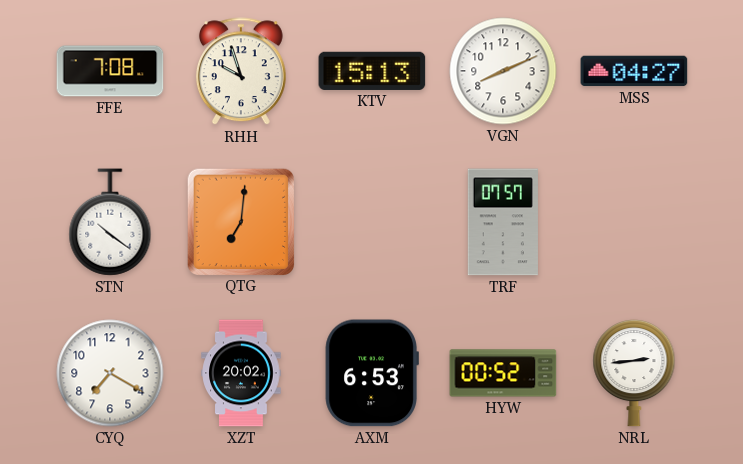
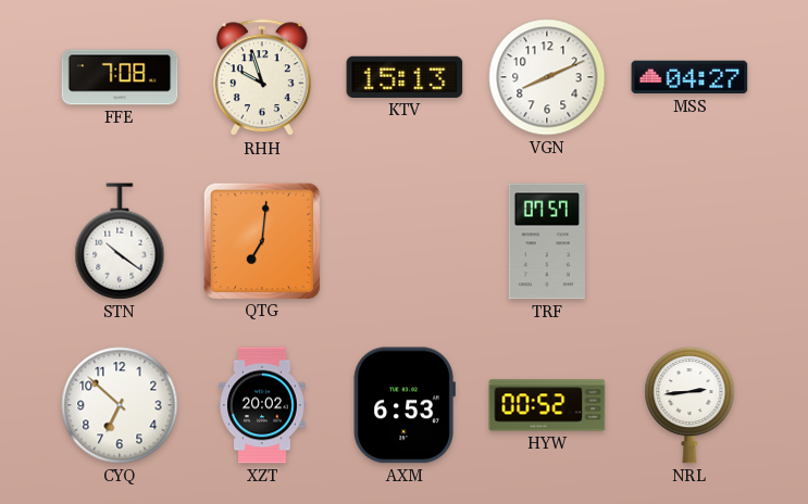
CYQ: 7:20 -> 6:52 (120, 405)
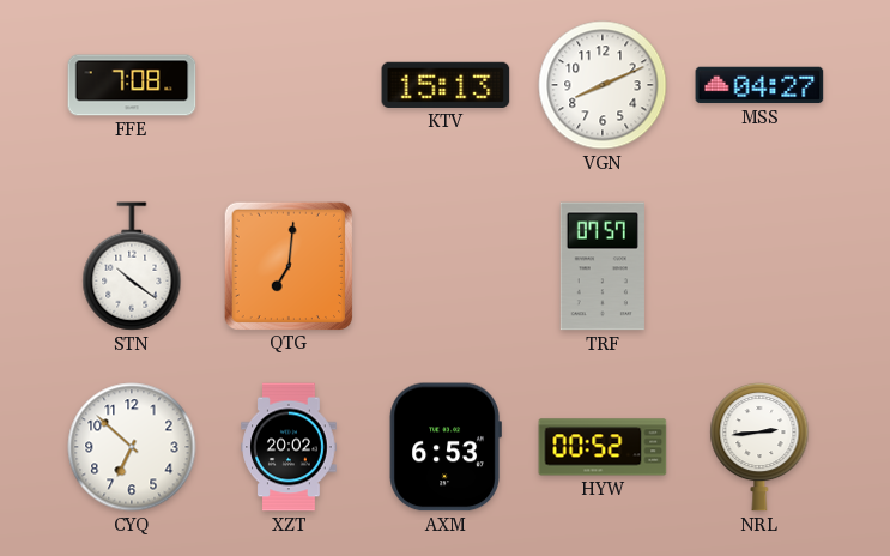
RHH: 9:57 -> none (262, 78)
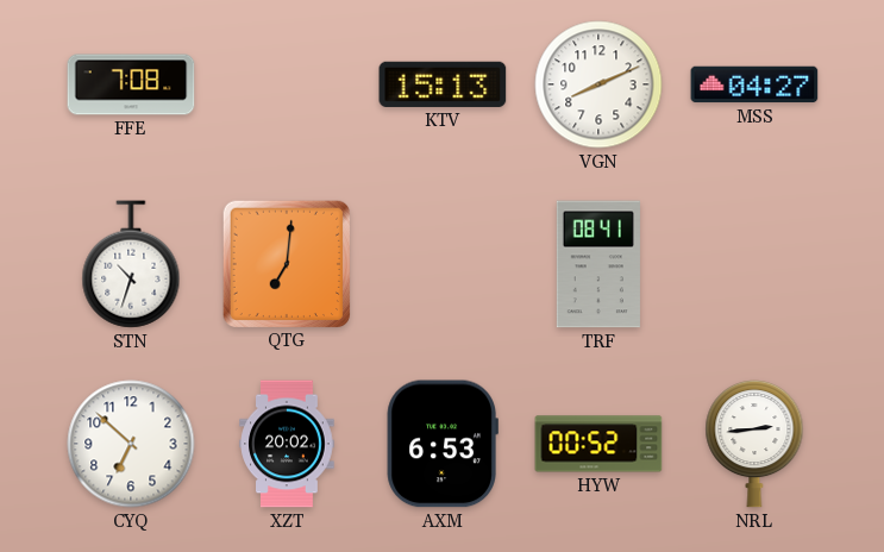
STN: 10:21 -> 10:33 (131, 264)
TRF: 07:57 -> 08:41 (598, 264)
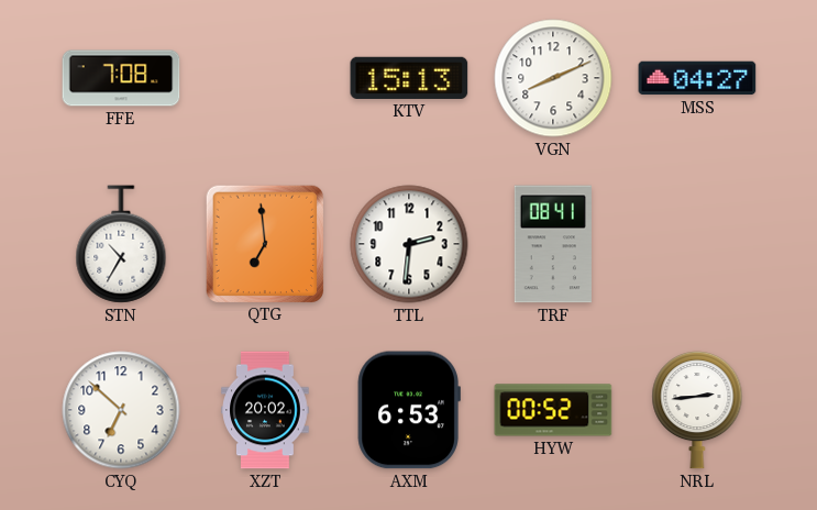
STN: 10:33 -> 10:35 (121, 244)
QTG: 7:01 -> 6:59 (264, 243)
TTL: none -> 2:31 (409, 244)
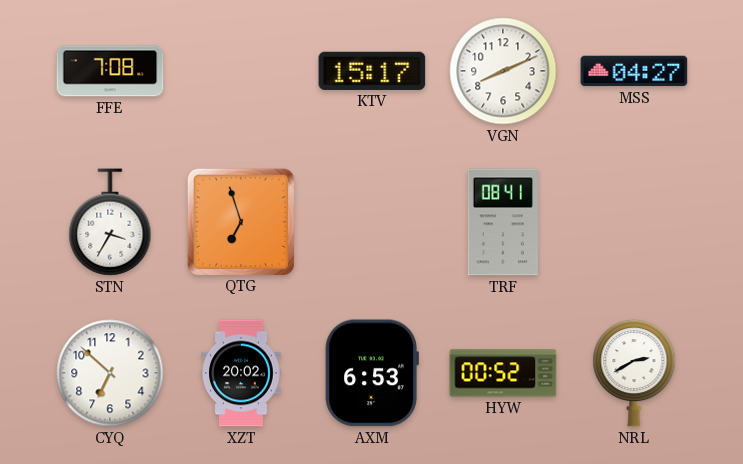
KTV: 15:13 -> 15:17 (372, 71)
STN: 10:35 -> 3:35 (110, 222)
QTG: 6:59 -> 6:57 (240, 221)
TTL: 2:31 -> none (409, 244)
NRL: 2:44 -> 2:40 (634, 373)
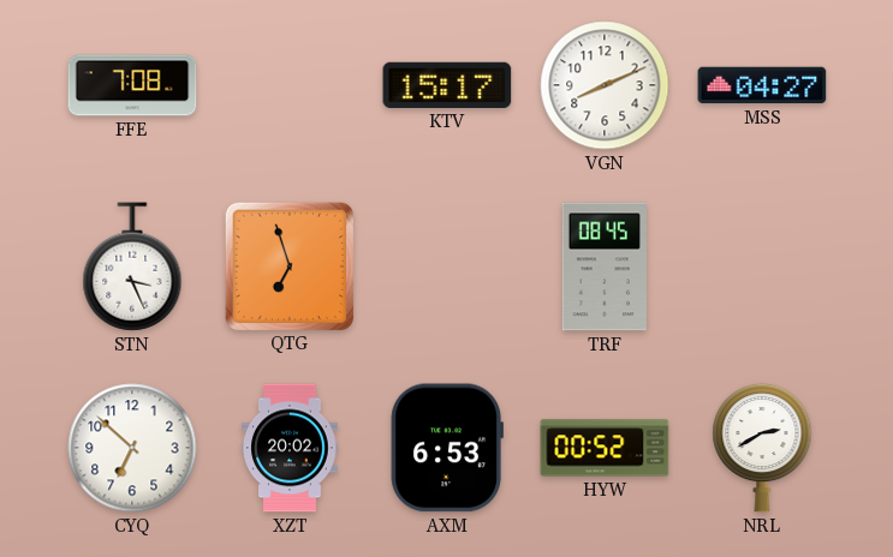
STN: 3:35 -> 3:26 (132, 266)
TRF: 08:41 -> 08:45 (605, 266)
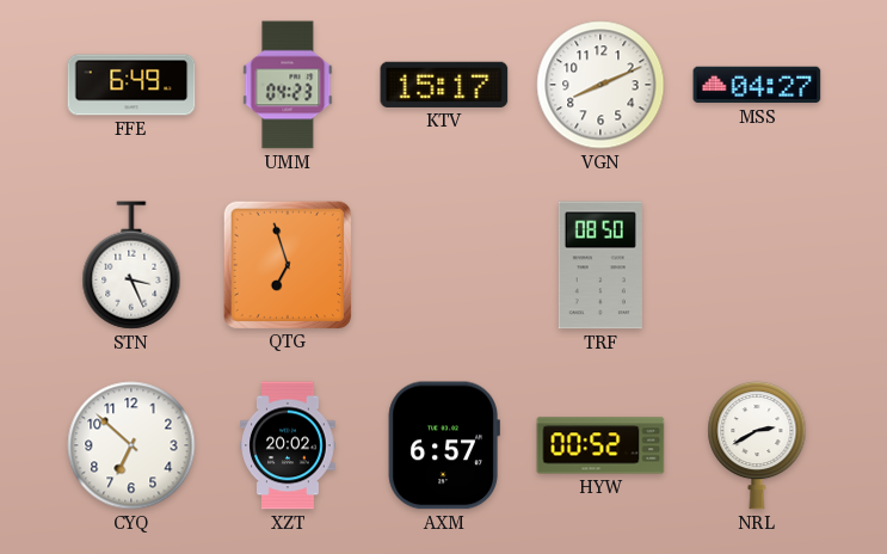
FFE: 7:08 -> 6:49 (131, 85)
UMM: none -> 04:23 (288, 85)
TRF: 08:45 -> 08:50 (600, 265)
AXM: 6:53 -> 6:57 (444, 445)
